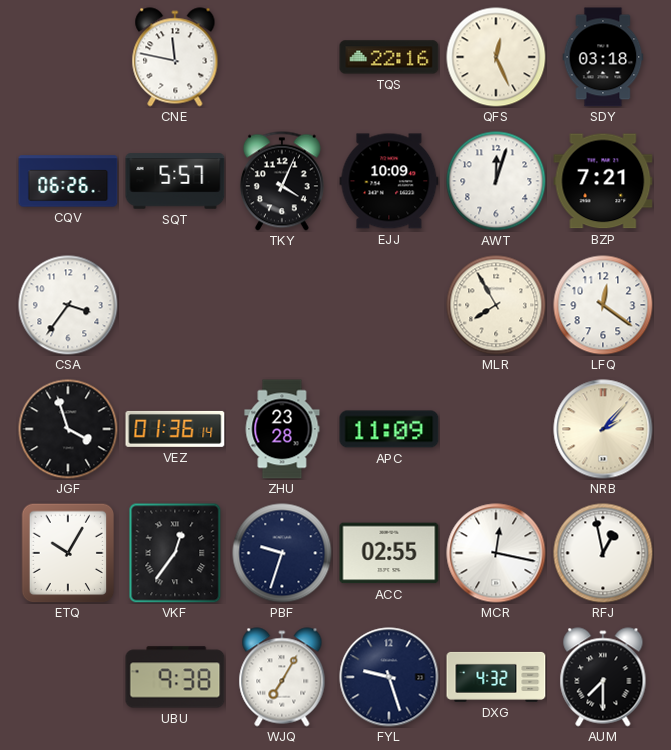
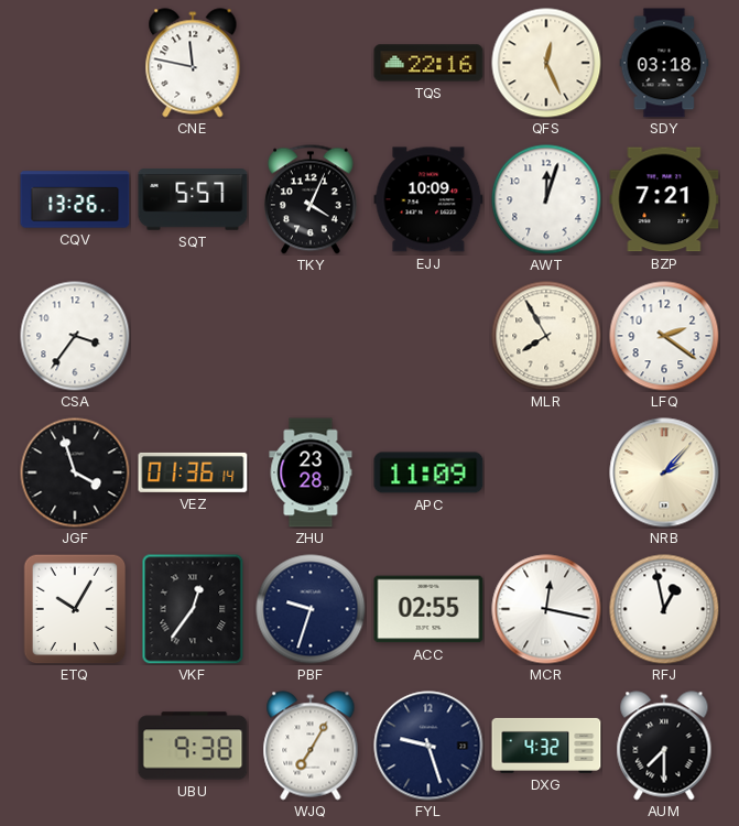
CQV: 06:26 -> 13:26 (75, 199)
LFQ: 12:21 -> 2:21 (664, 336)
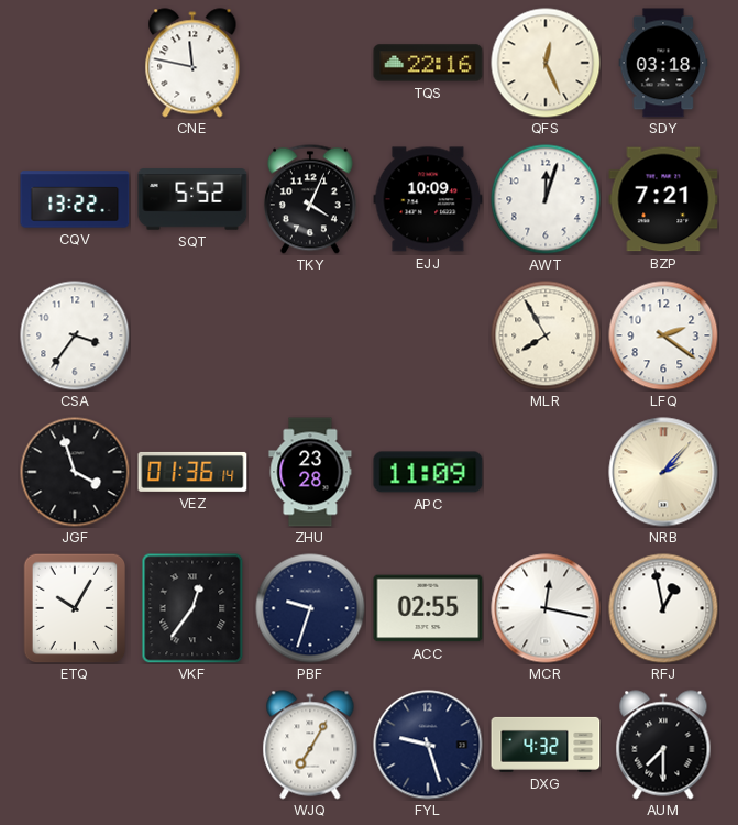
CQV: 13:26 -> 13:22 (75, 199)
SQT: 5:57 -> 5:52 (192, 199)
UBU: 9:38 -> none (193, 746)
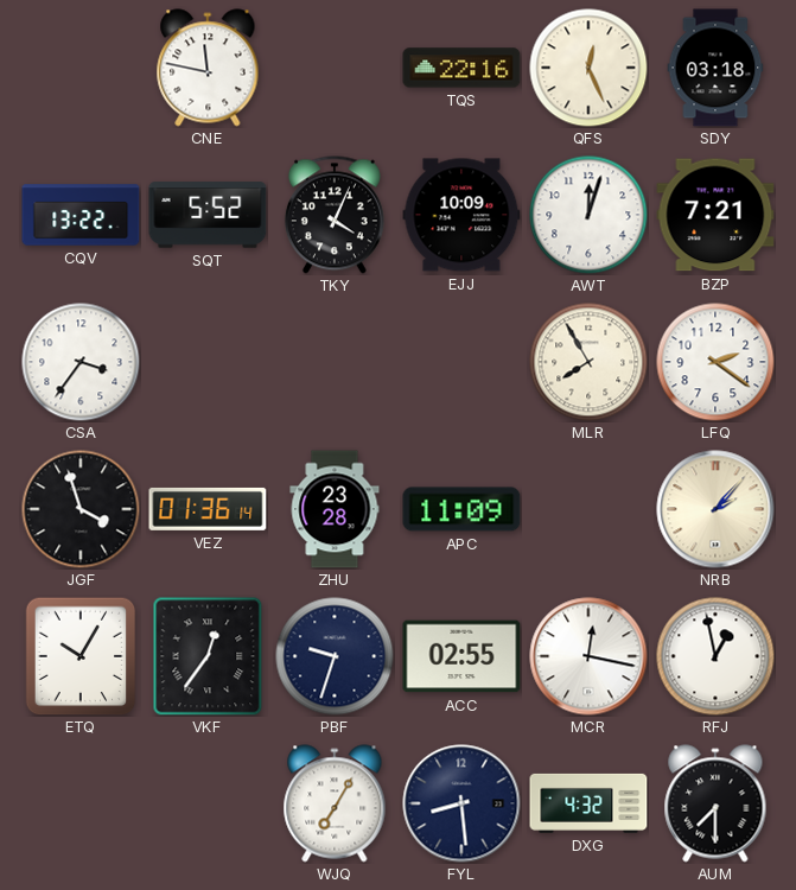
FYL: 9:27 -> 8:29 (461, 803)
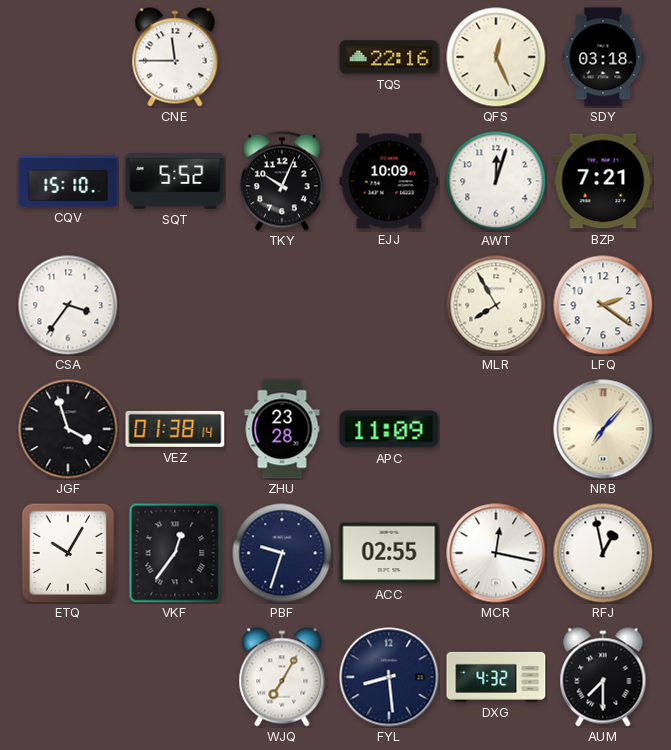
CNE: 11:47 -> 11:45 (175, 57)
CQV: 13:22 -> 15:10 (68, 181)
TKY: 4:04 -> 10:04 (282, 181)
VEZ: 01:36 -> 01:38 (175, 429)
NRB: 2:07 -> 7:07 (603, 429)
